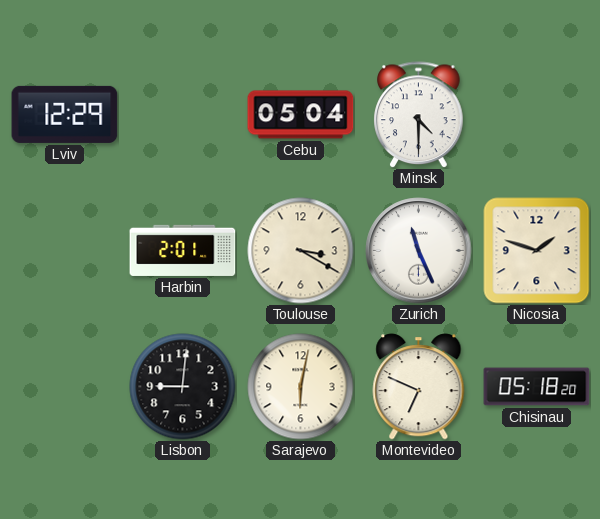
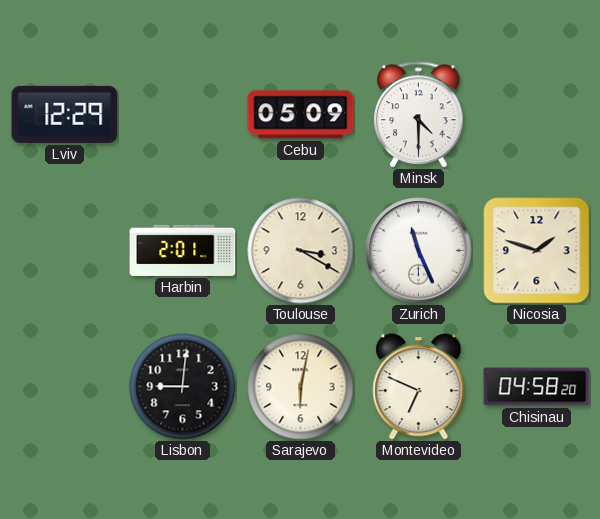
Cebu: 05:04 -> 05:09 (301, 115)
Chisinau: 05:18 -> 04:58 (537, 387)
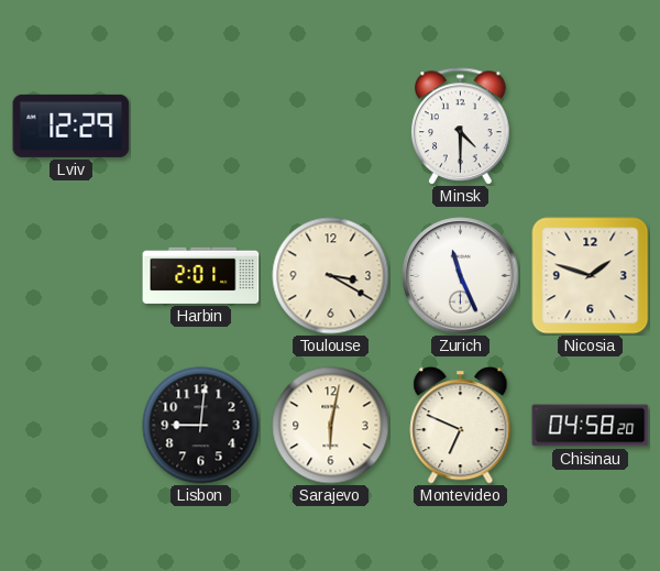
Cebu: 05:09 -> none (301, 115)
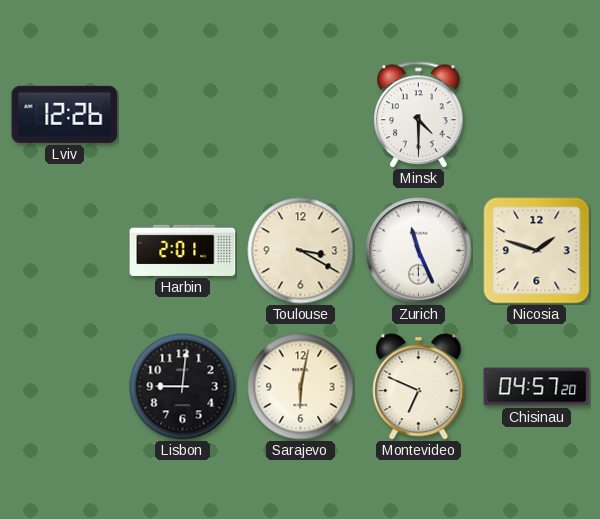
Lviv: 12:29 -> 12:26 (65, 114)
Chisinau: 04:58 -> 04:57 (537, 387)
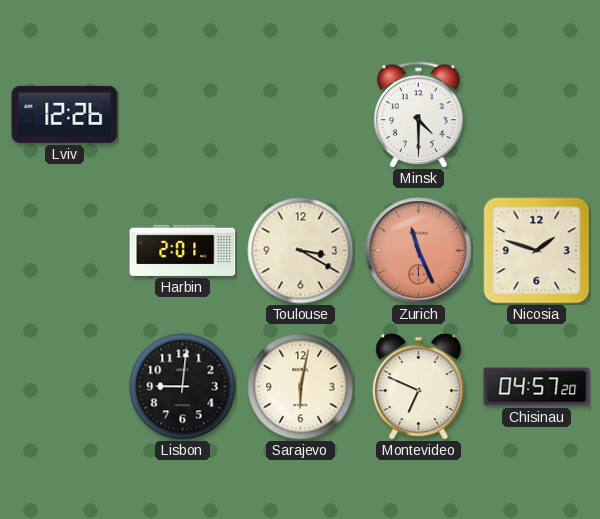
Zurich dial: white -> salmon (419, 251)
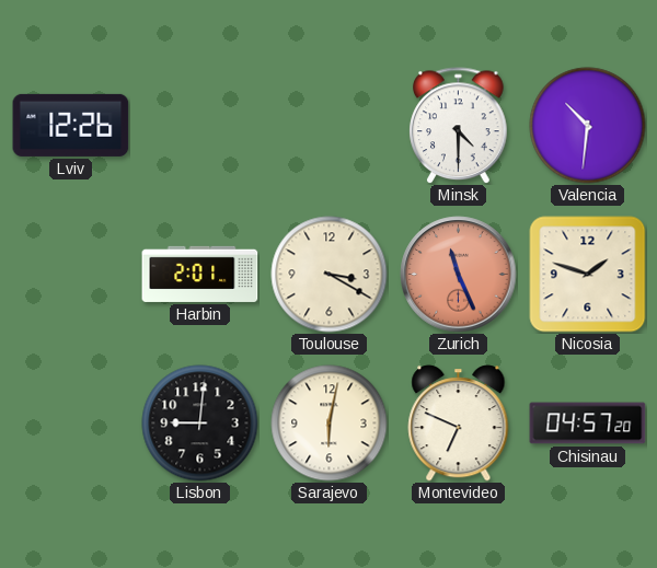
Valencia: none -> 10:31 (588, 126)
